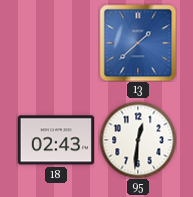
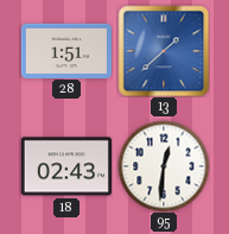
28: none -> 1:51 (65, 50)
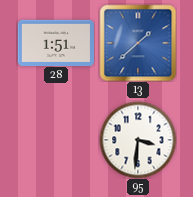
18: 02:43 -> none (65, 166)
95: 12:31 -> 3:31 (138, 140)
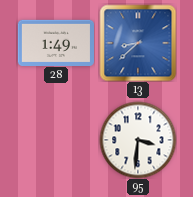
28: 1:51 -> 1:49 (55, 42)
13: 1:38 -> 8:38 (138, 43)
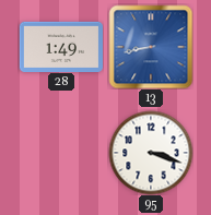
13: 8:38 -> 8:43 (151, 47)
95: 3:31 -> 3:18 (151, 153)
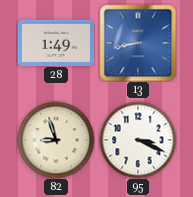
82: none -> 8:57 (56, 140)
95: 3:18 -> 3:19 (138, 140)
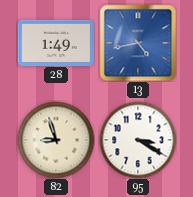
13: 8:43 -> 4:43 (138, 43)
95: 3:19 -> 3:20 (138, 140)
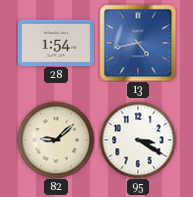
28: 1:49 -> 1:54 (55, 42)
82: 8:57 -> 9:08 (56, 140)
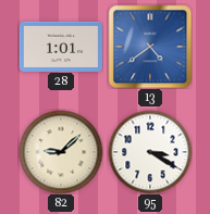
28: 1:54 -> 1:01 (60, 46)
13: 4:43 -> 4:39 (150, 47)
